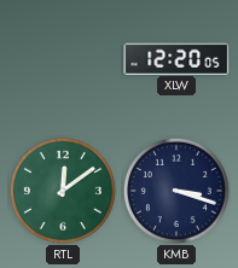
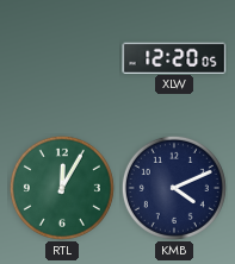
RTL: 12:09 -> 12:05 (62, 188)
KMB: 3:18 -> 4:11 (174, 188)
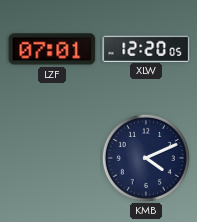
LZF: none -> 07:01 (52, 49)
RTL: 12:05 -> none (62, 188)
